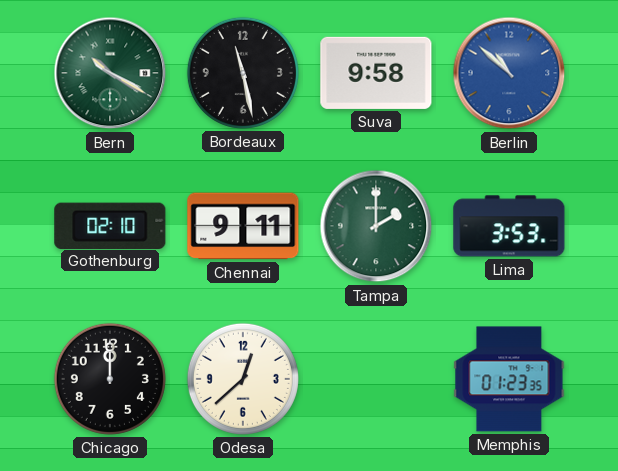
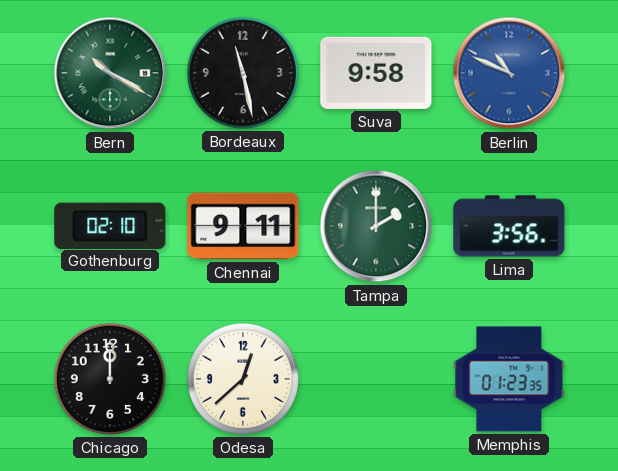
Berlin: 10:52 -> 10:49 (509, 73)
Lima: 3:53 -> 3:56 (509, 226)
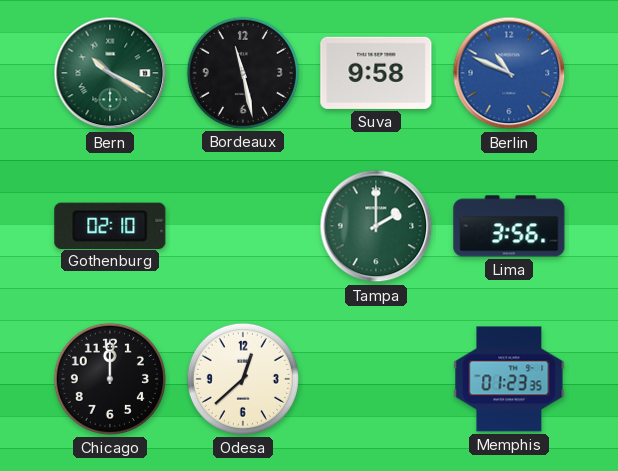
Chennai: 9:11 -> none (243, 226)
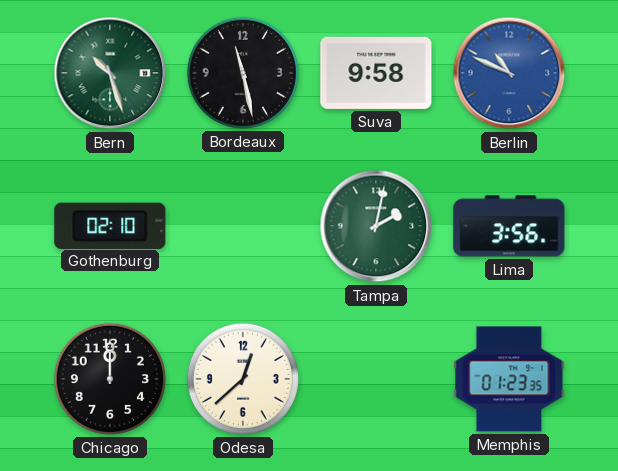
Bern: 10:20 -> 10:27 (110, 73)
Tampa: 2:00 -> 2:02 (376, 226)
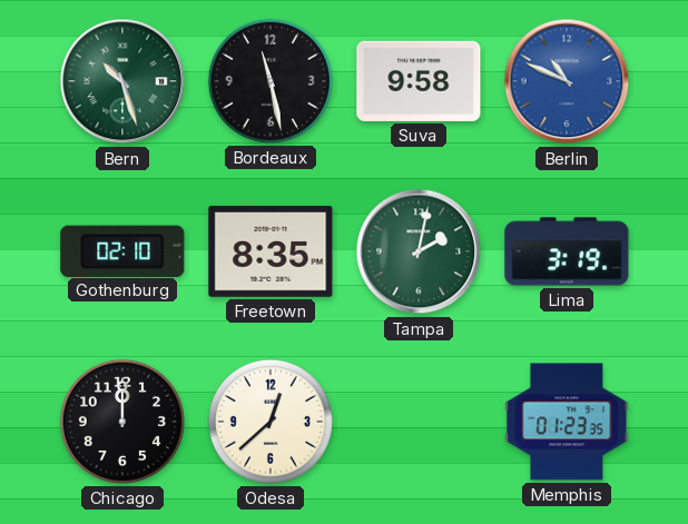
Freetown: none -> 8:35 (271, 253)
Lima: 3:56 -> 3:19 (567, 251)
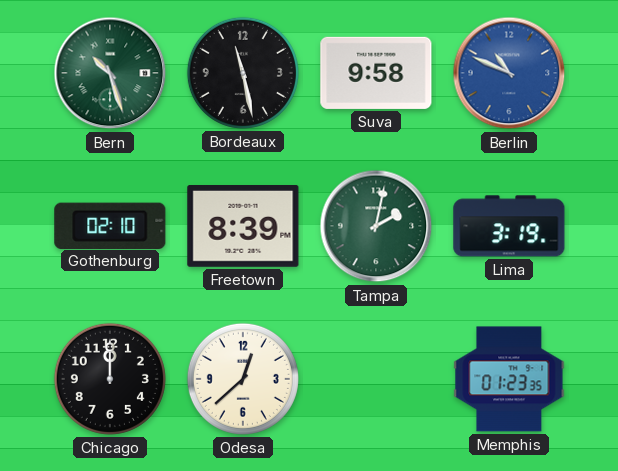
Freetown: 8:35 -> 8:39 (243, 227)
